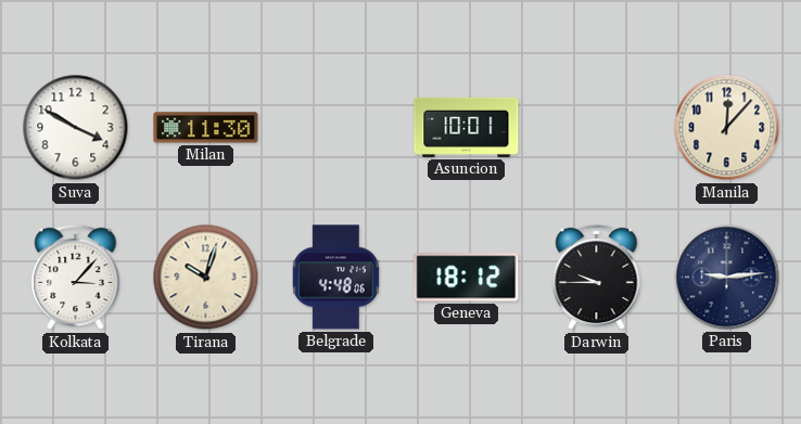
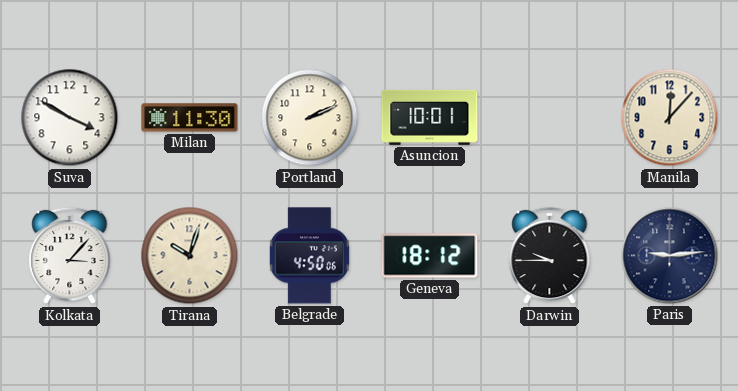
Portland: none -> 2:11 (310, 118)
Belgrade: 4:48 -> 4:50 (309, 256)
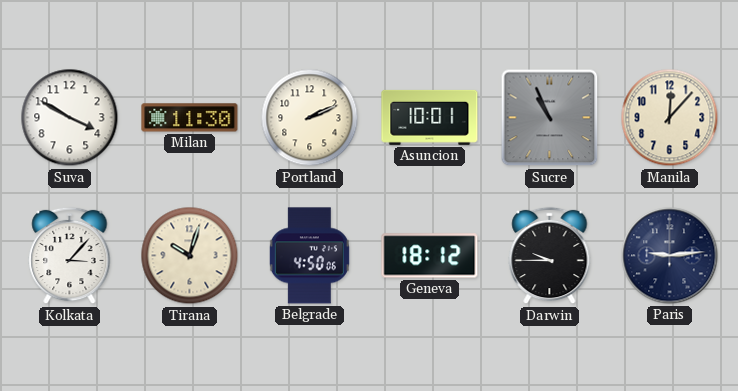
Sucre: none -> 10:56 (550, 118)
